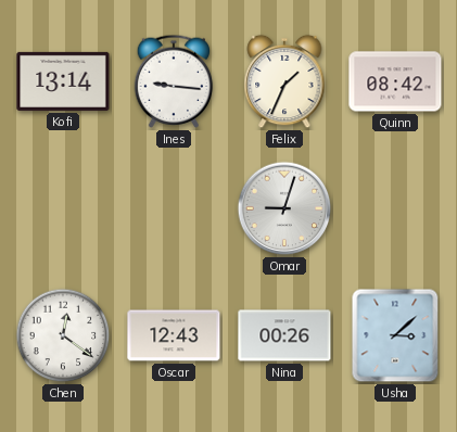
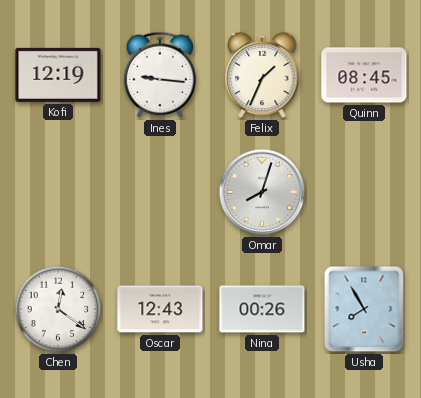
Kofi: 13:14 -> 12:19 (58, 75)
Quinn: 08:42 -> 08:45 (364, 75)
Omar: 9:03 -> 8:03 (262, 192)
Usha: 3:08 -> 7:55 (364, 309)
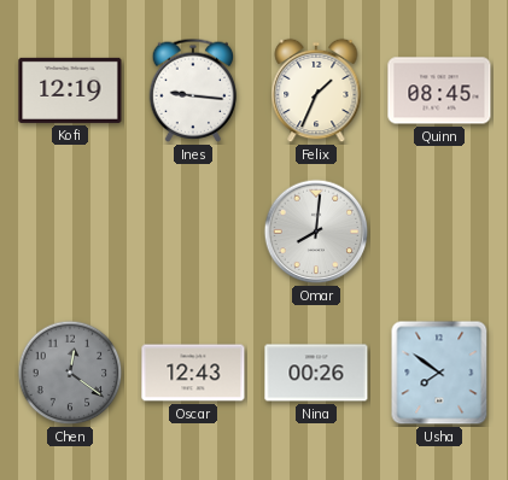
Omar: 8:03 -> 8:01 (316, 232)
Chen dial: white -> grey (70, 373)
Usha: 7:55 -> 7:51 (439, 373)
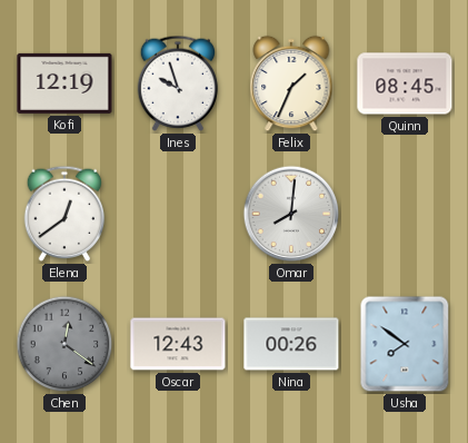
Ines: 9:16 -> 9:57 (178, 83)
Elena: none -> 12:39 (64, 214)
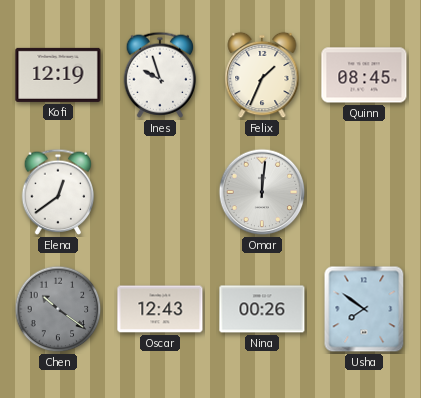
Omar: 8:01 -> 12:01 (262, 192)
Chen: 12:21 -> 10:21 (58, 309)
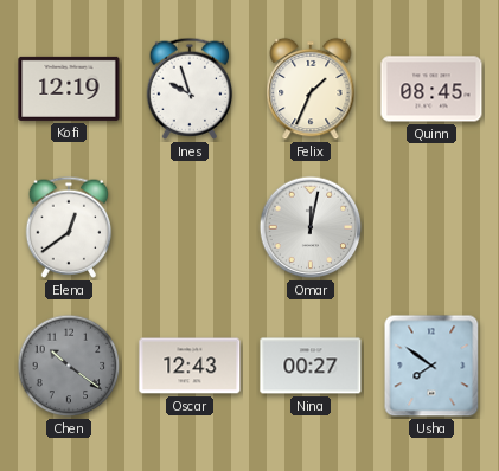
Omar: 12:01 -> 12:02 (311, 227)
Nina: 00:26 -> 00:27 (311, 366)
